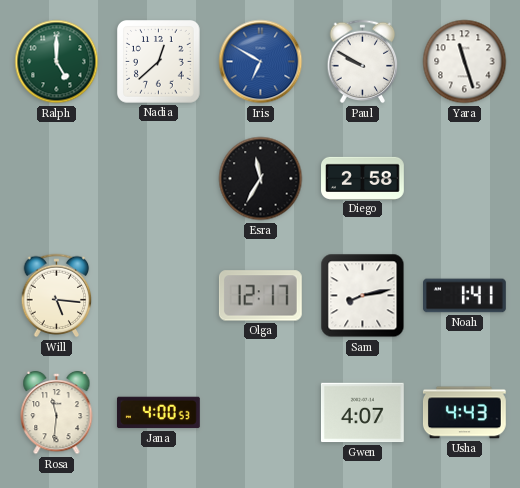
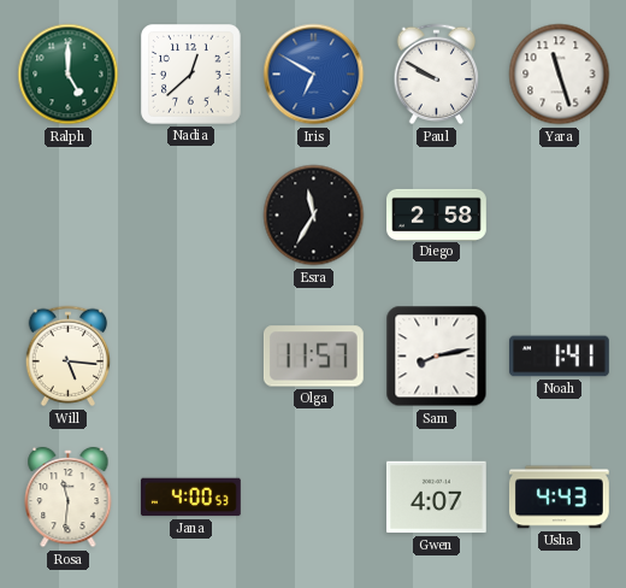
Olga: 12:17 -> 11:57 (313, 357)
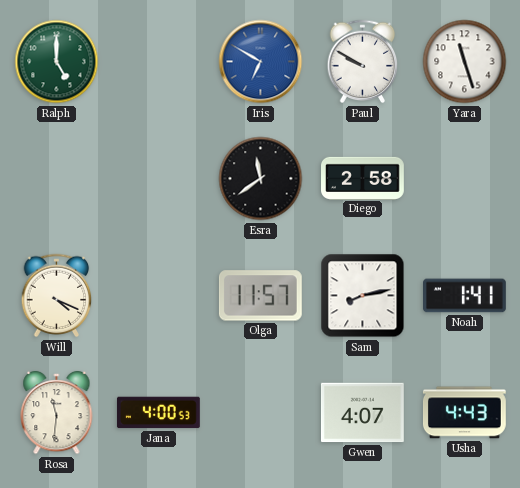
Nadia: 12:38 -> none (191, 75)
Esra: 11:35 -> 11:39 (261, 179)
Will: 5:16 -> 4:19 (57, 296)
